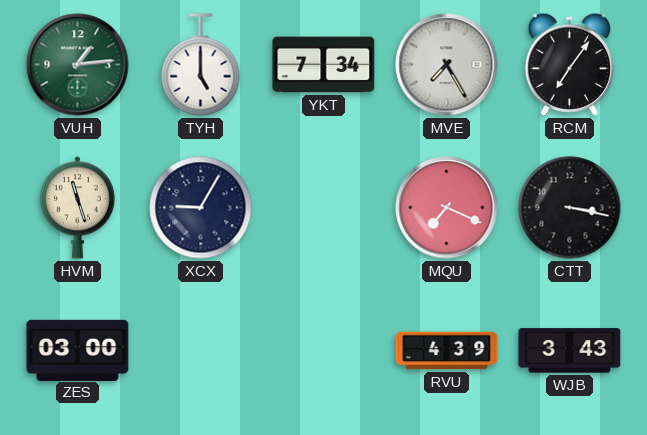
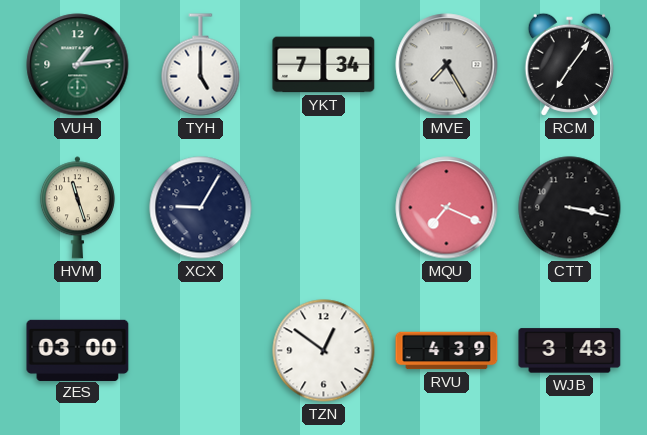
TZN: none -> 12:51 (324, 351)
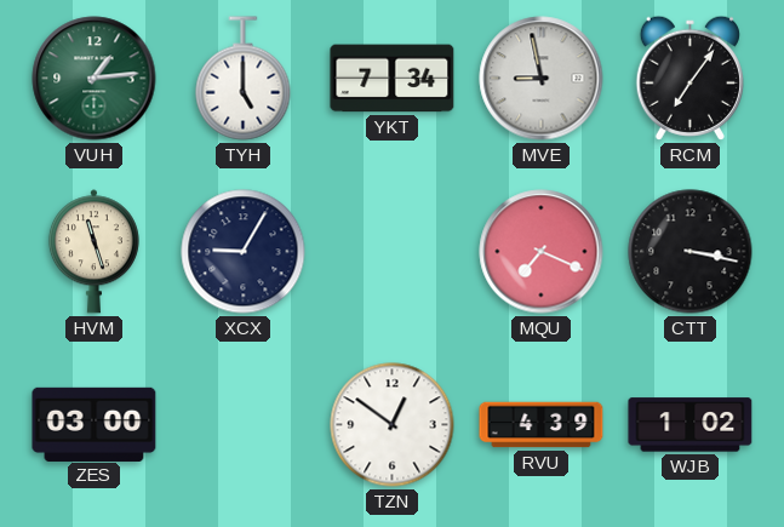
MVE: 7:25 -> 8:58 (542, 79)
WJB: 3:43 -> 1:02 (691, 425)
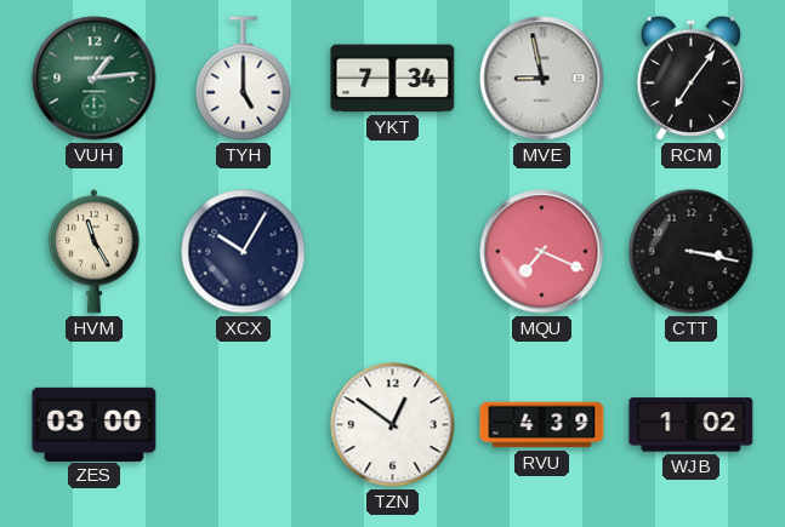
HVM: 11:27 -> 11:25 (93, 252)
XCX: 9:05 -> 10:05 (244, 252)
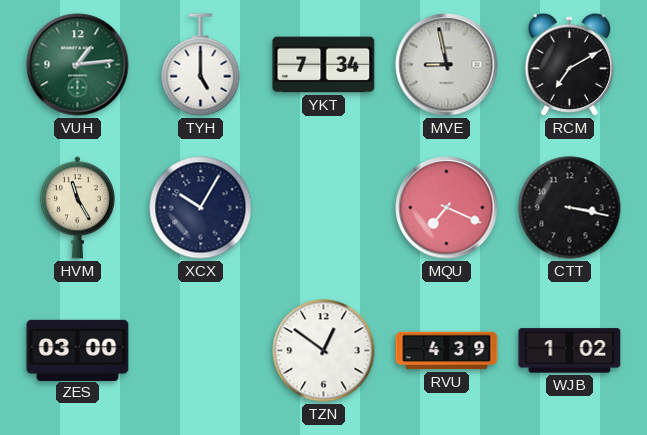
RCM: 7:06 -> 7:10 (569, 64)
